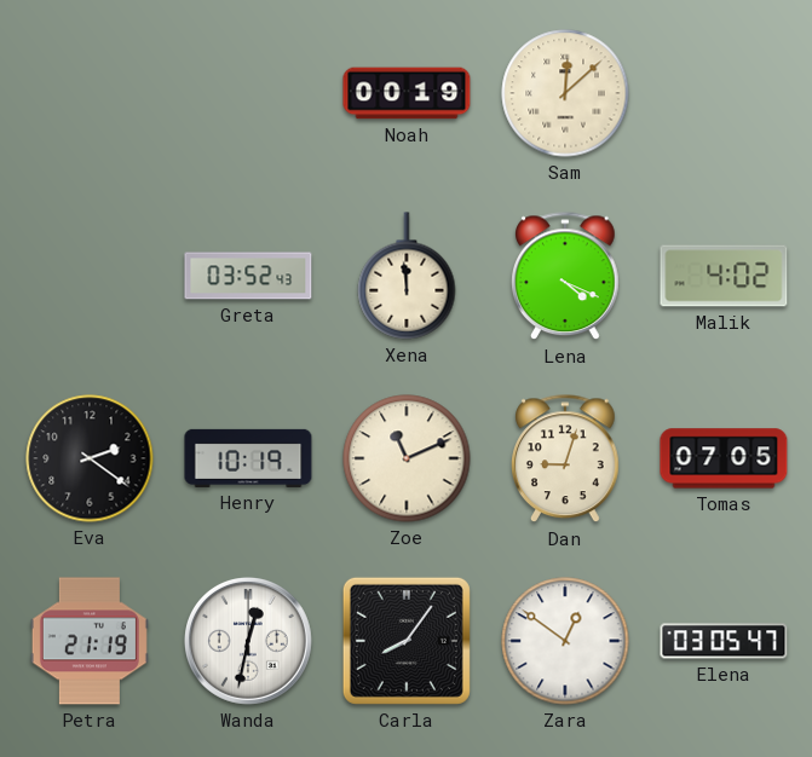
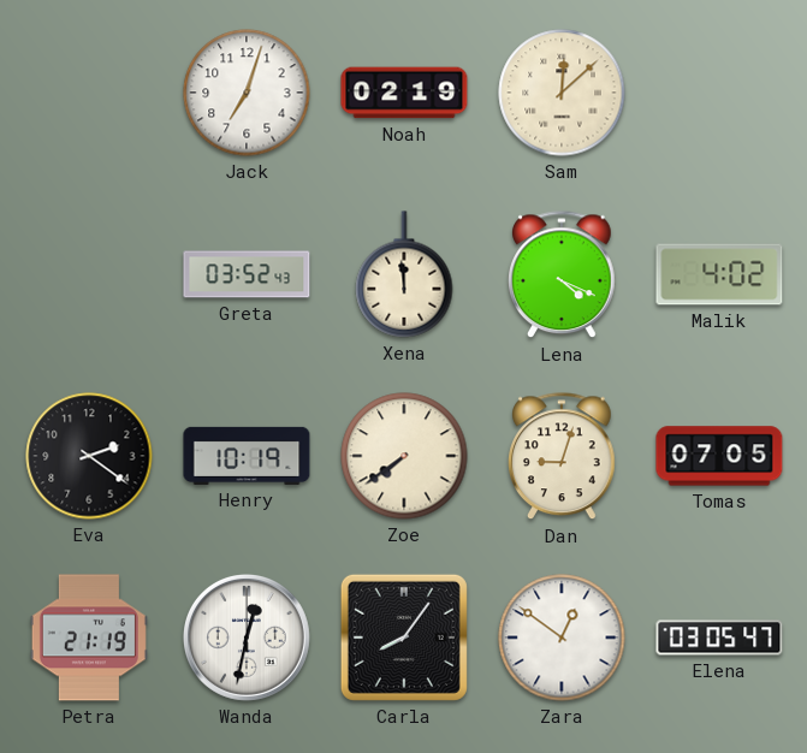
Jack: none -> 7:03 (247, 93)
Noah: 00:19 -> 02:19 (404, 93)
Zoe: 11:11 -> 7:39 (404, 456)
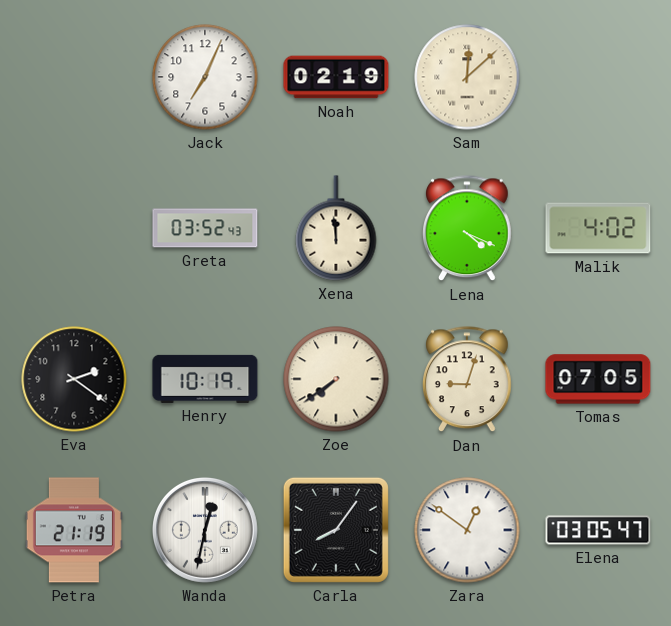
Jack: 7:03 -> 7:04 (205, 77)
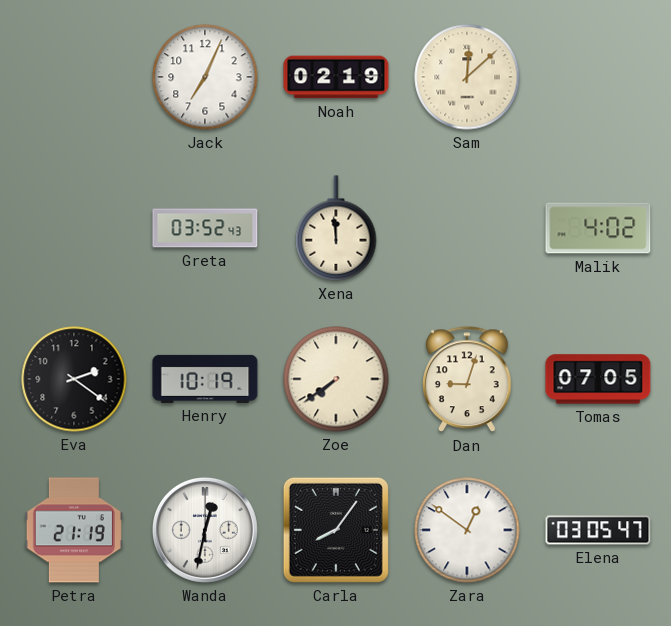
Lena: 4:19 -> none (468, 229)
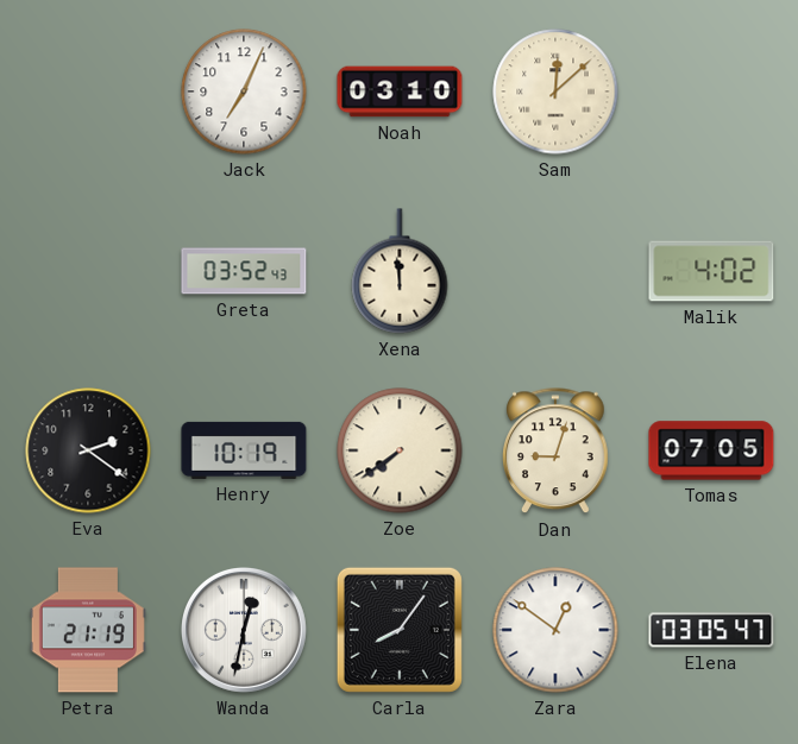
Noah: 02:19 -> 03:10 (400, 92)
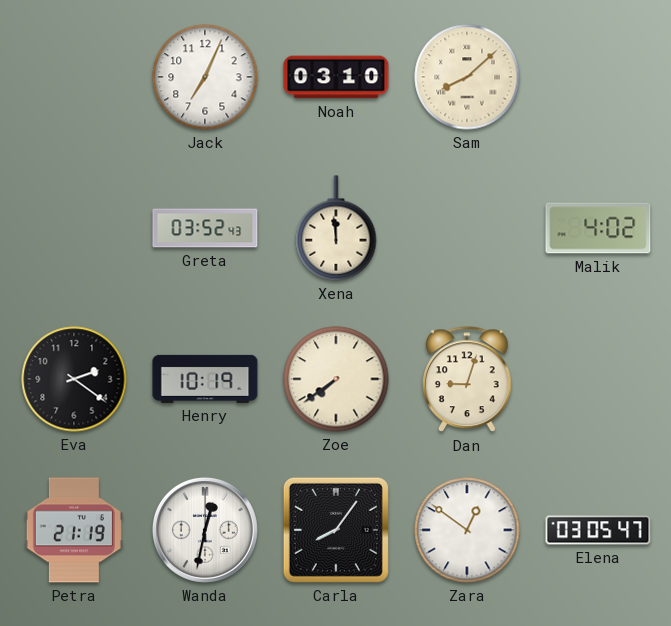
Sam: 12:08 -> 8:08 (467, 77)
Tomas: 07:05 -> none (711, 450)
